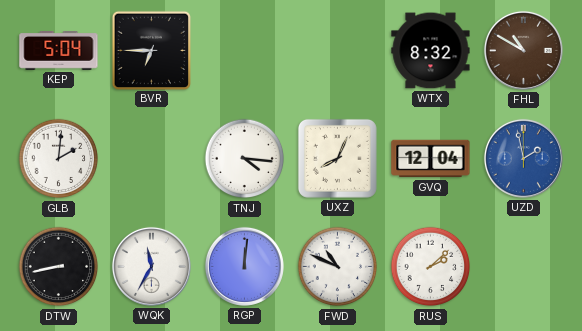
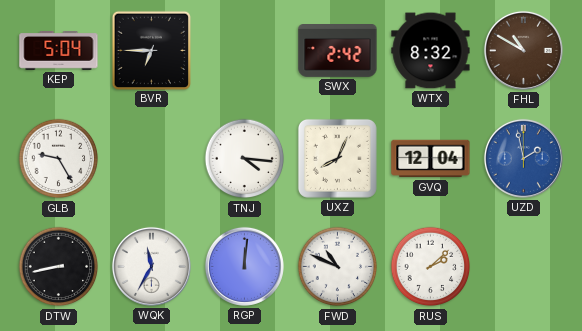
SWX: none -> 2:42 (338, 51)
GLB: 2:01 -> 9:25 (59, 159)
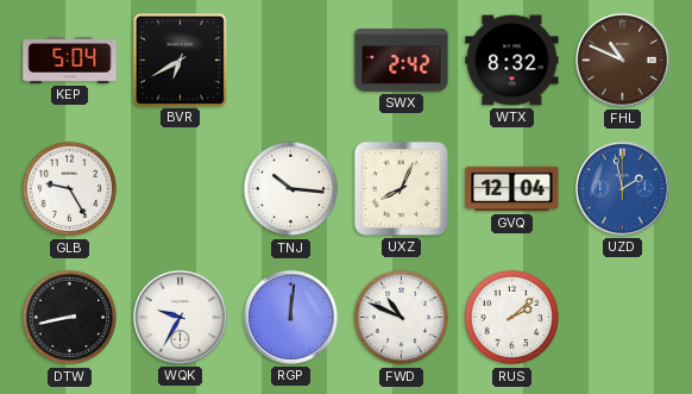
BVR: 6:45 -> 6:40 (180, 60)
FHL: 10:50 -> 10:49 (622, 60)
TNJ: 4:16 -> 10:16 (291, 189)
WQK: 11:35 -> 9:35 (180, 317)
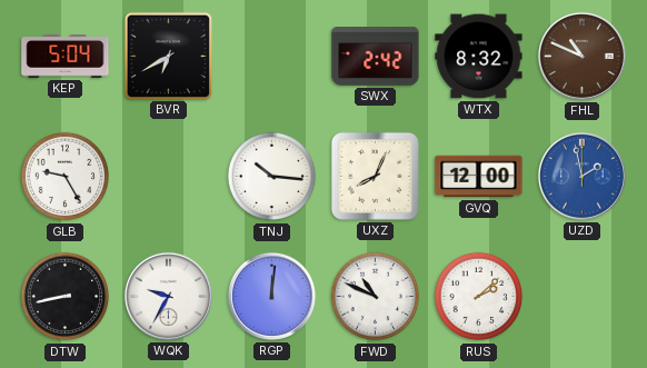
GVQ: 12:04 -> 12:00 (479, 177)
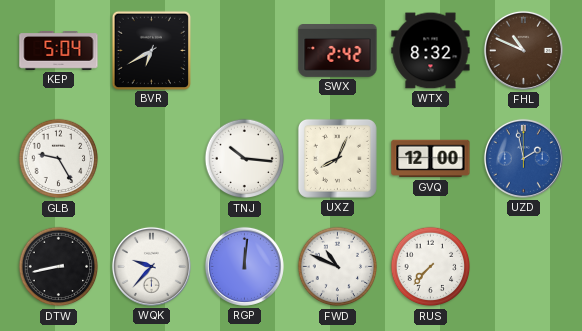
WQK: 9:35 -> 9:37 (151, 266)
RUS: 2:08 -> 7:37 (431, 267)
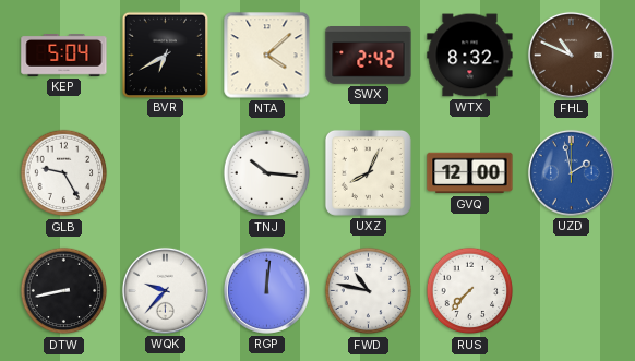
NTA: none -> 4:08 (267, 56)
FWD: 10:49 -> 10:47 (369, 291)
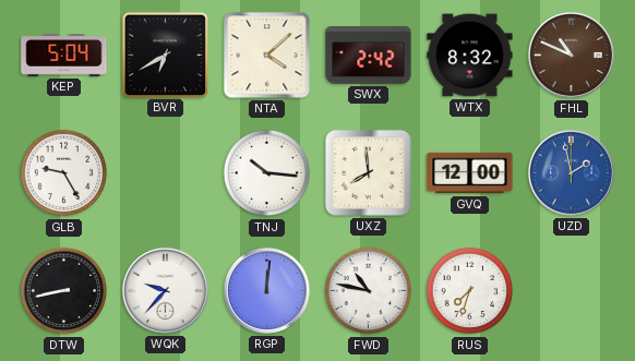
UXZ: 8:04 -> 7:59 (368, 172)
RUS: 7:37 -> 7:33 (470, 291)
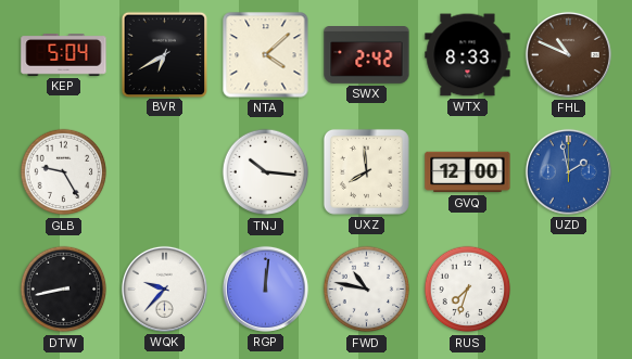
WTX: 8:32 -> 8:33 (468, 55)
